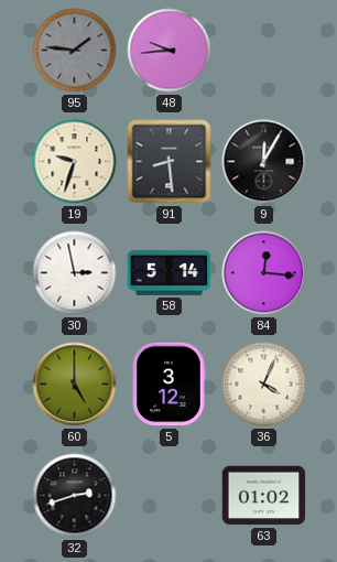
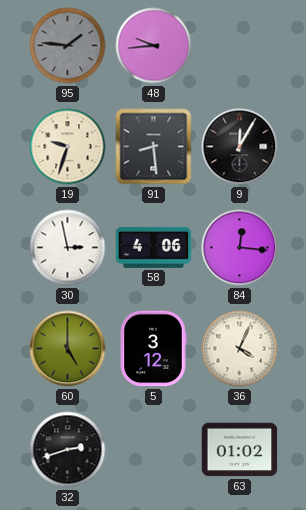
58: 5:14 -> 4:06 (154, 247)
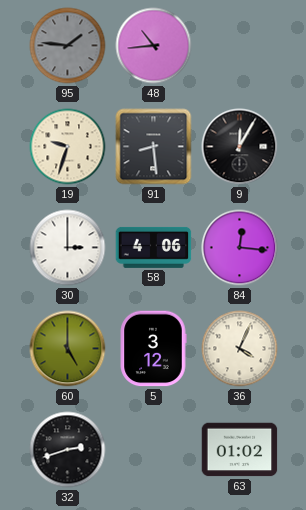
48: 9:44 -> 10:44 (154, 46)
30: 2:58 -> 3:00 (68, 248)
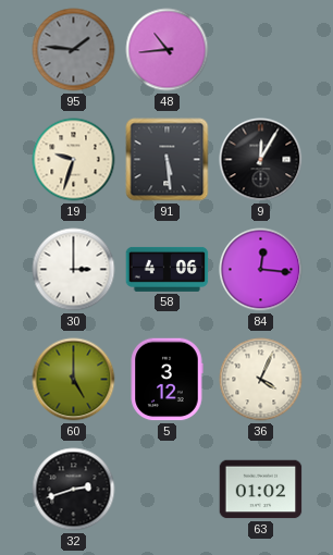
91: 8:29 -> 5:29 (168, 160)
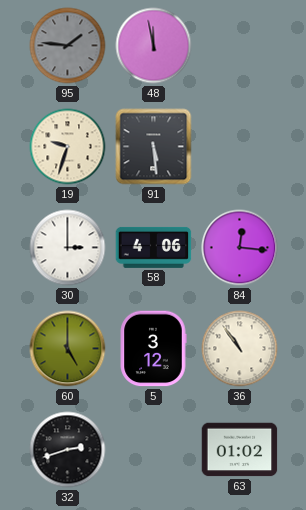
48: 10:44 -> 11:58 (154, 46)
9: 12:05 -> none (261, 160)
36: 4:04 -> 10:54 (240, 349)
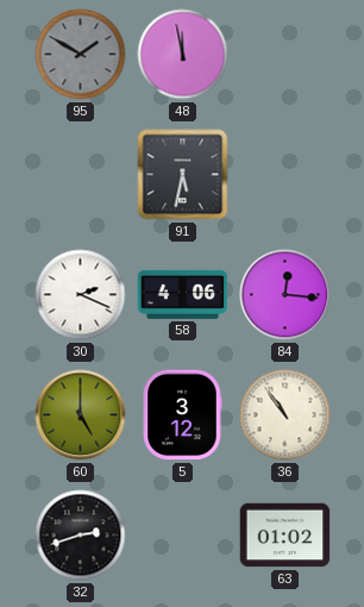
95: 1:46 -> 1:50 (81, 55)
19: 9:33 -> none (68, 147)
91: 5:29 -> 5:32 (183, 175)
30: 3:00 -> 2:19 (81, 295)
